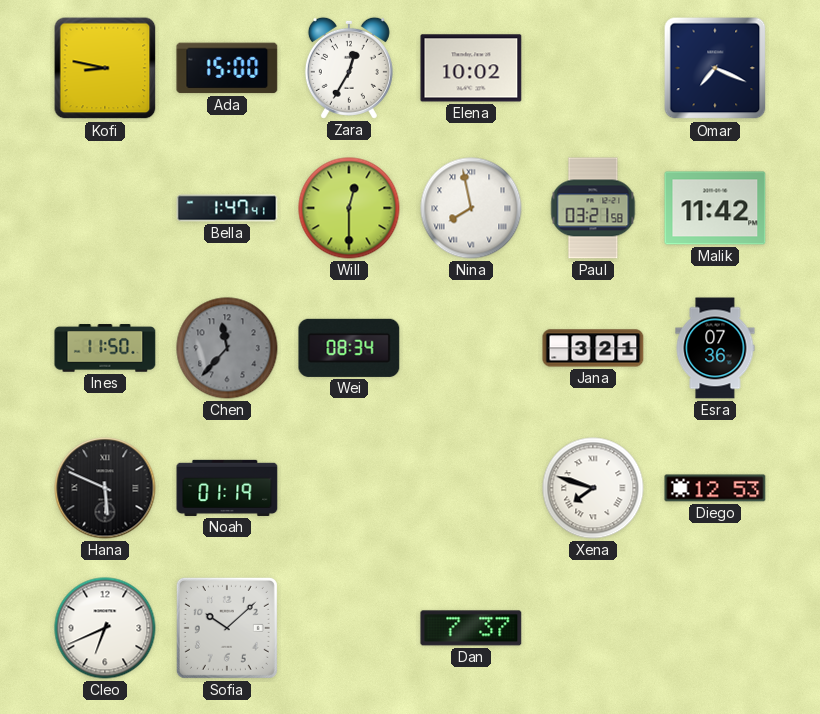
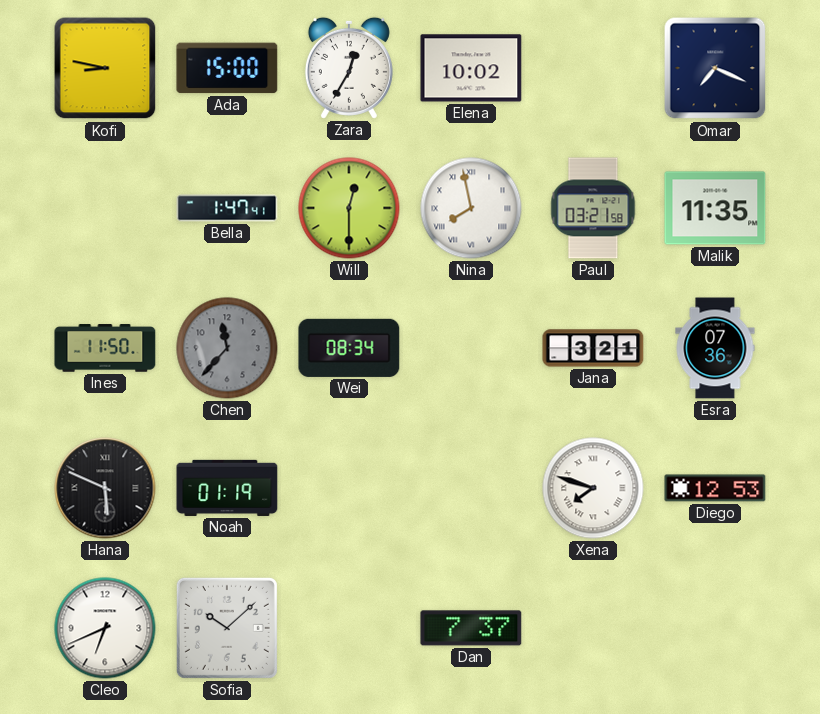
Malik: 11:42 -> 11:35 (715, 208)
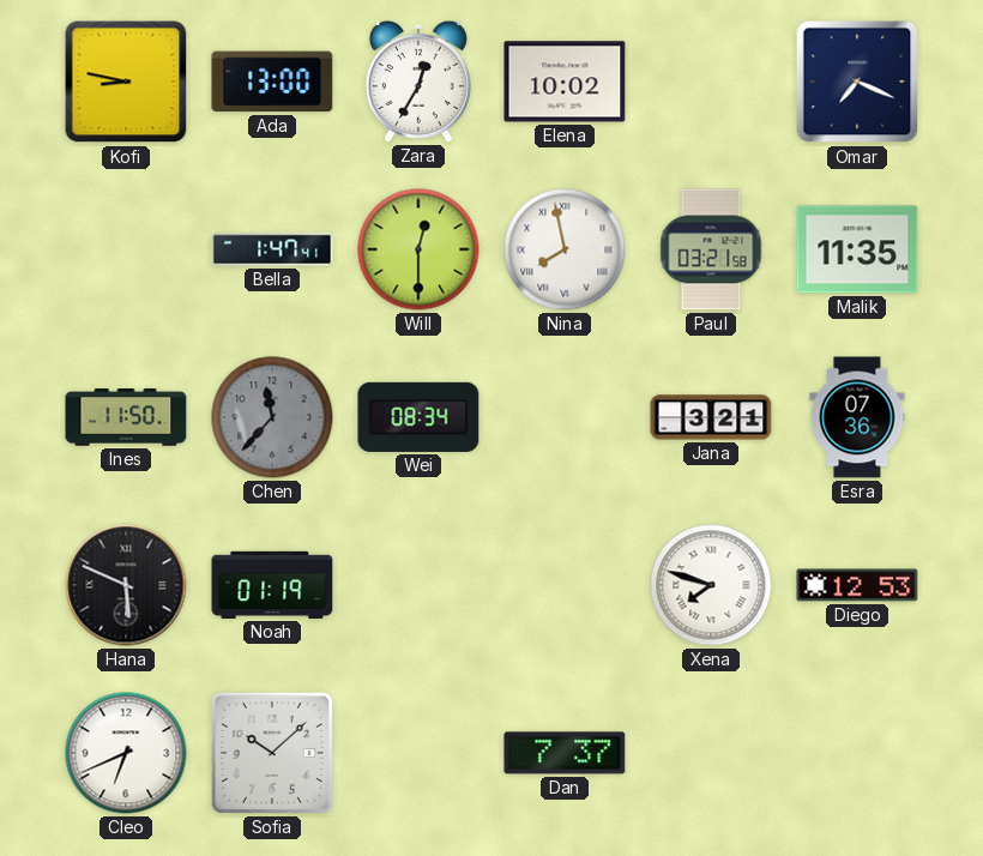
Ada: 15:00 -> 13:00 (272, 82)
